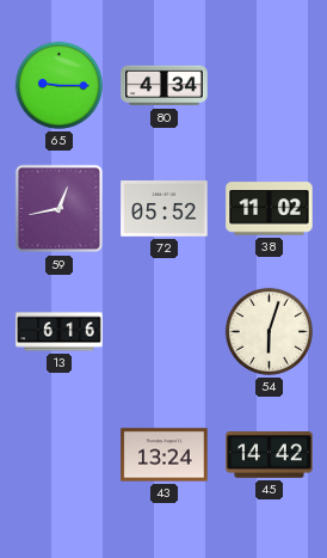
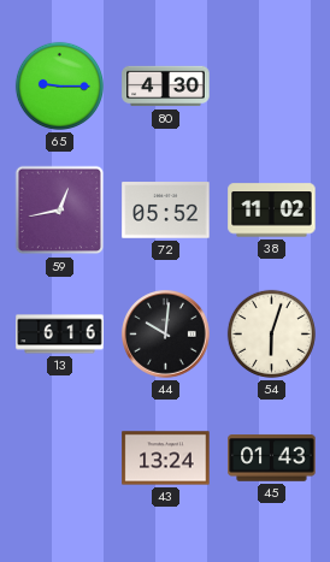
80: 4:34 -> 4:30 (166, 87)
44: none -> 10:01 (166, 335)
45: 14:42 -> 01:43 (272, 459)
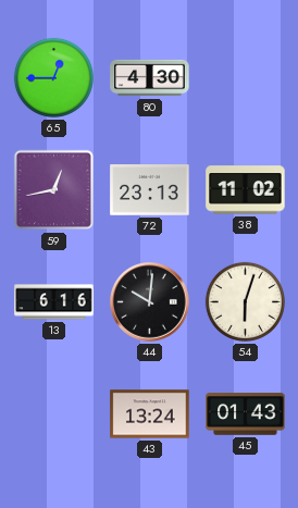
65: 9:15 -> 12:45 (53, 77)
72: 05:52 -> 23:13 (150, 190)
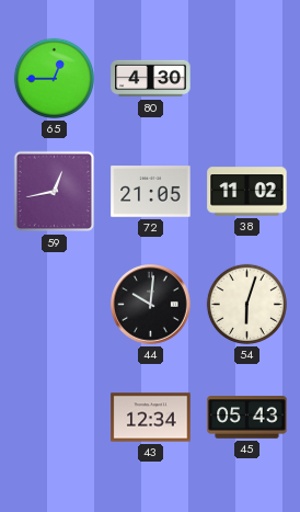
72: 23:13 -> 21:05 (151, 192)
13: 6:16 -> none (54, 302)
43: 13:24 -> 12:34 (151, 418)
45: 01:43 -> 05:43 (247, 418)
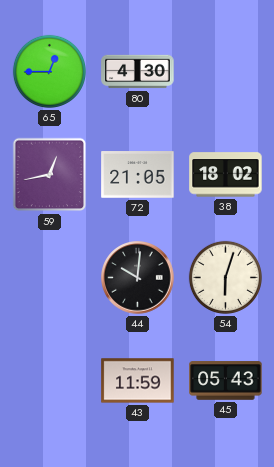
38: 11:02 -> 18:02 (226, 175)
43: 12:34 -> 11:59 (138, 381)
